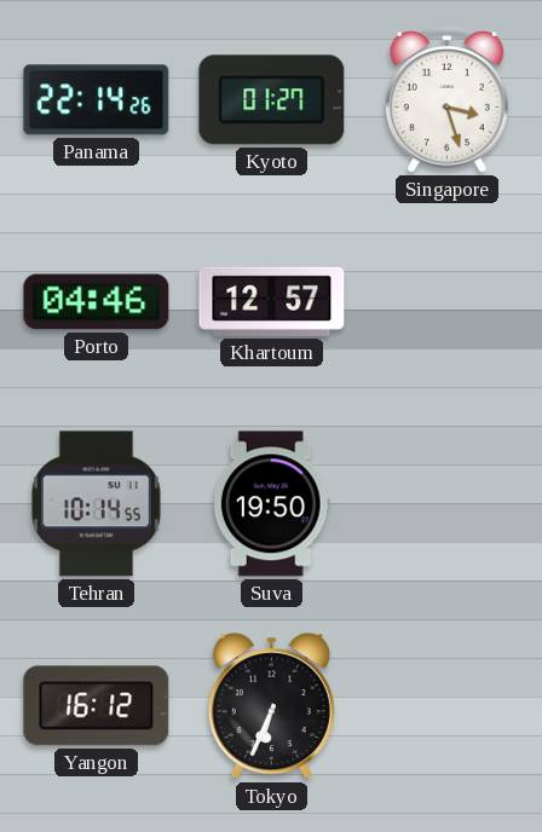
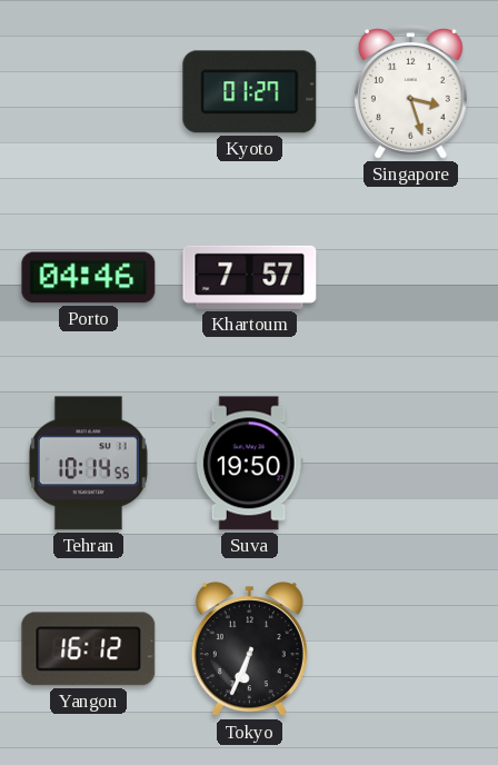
Panama: 22:14 -> none (97, 100)
Khartoum: 12:57 -> 7:57 (250, 277)
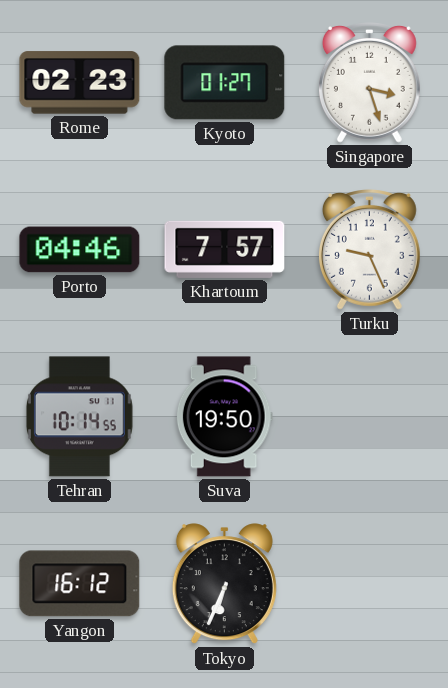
Rome: none -> 02:23 (80, 83)
Turku: none -> 9:26 (369, 250)
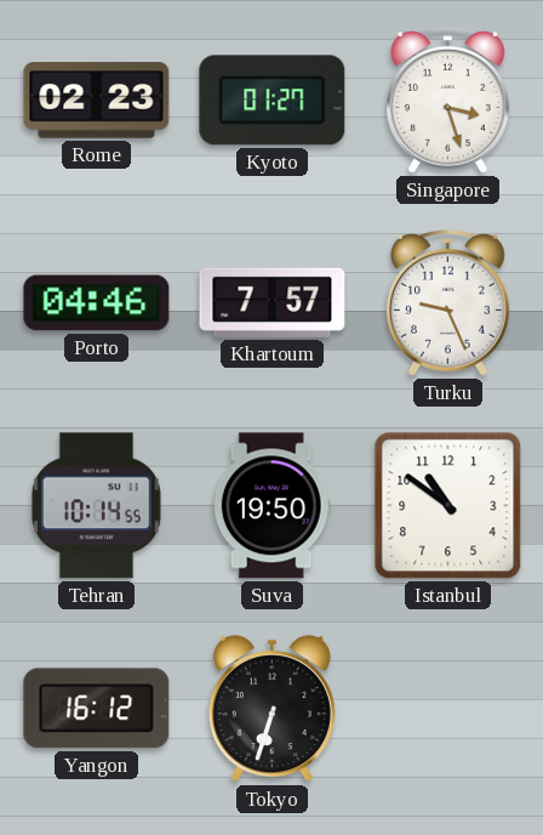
Istanbul: none -> 10:51 (448, 506)
Tokyo: 6:34 -> 6:33 (271, 709)
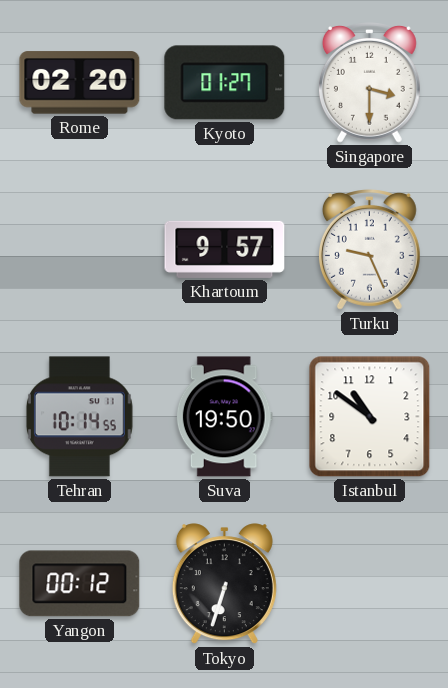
Rome: 02:23 -> 02:20 (80, 83)
Singapore: 3:27 -> 3:30 (369, 83)
Porto: 04:46 -> none (97, 303)
Khartoum: 7:57 -> 9:57 (225, 249)
Yangon: 16:12 -> 00:12 (80, 584)
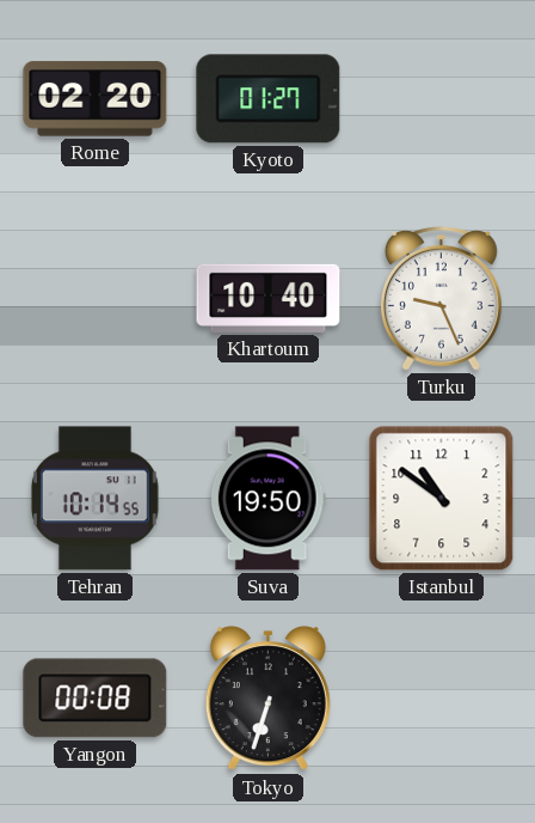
Singapore: 3:30 -> none (369, 83)
Khartoum: 9:57 -> 10:40 (269, 298)
Yangon: 00:12 -> 00:08 (96, 699)
